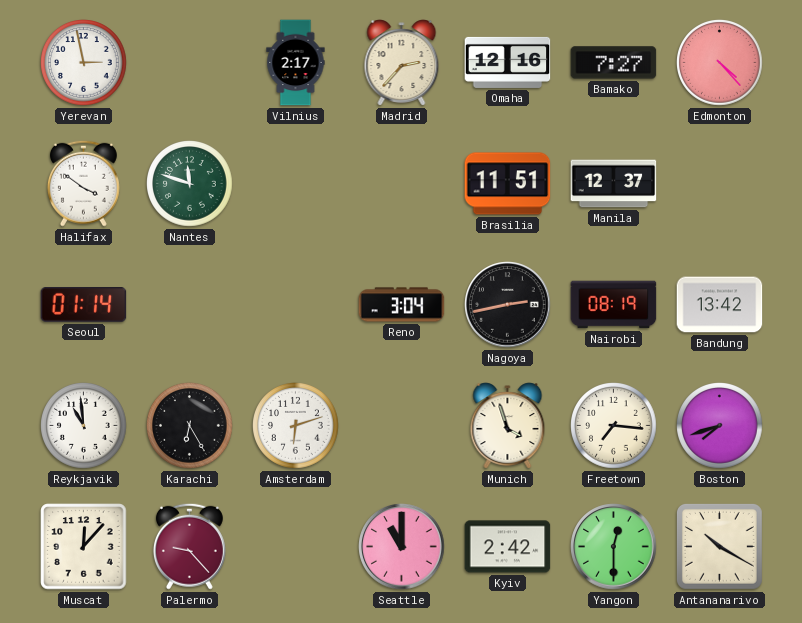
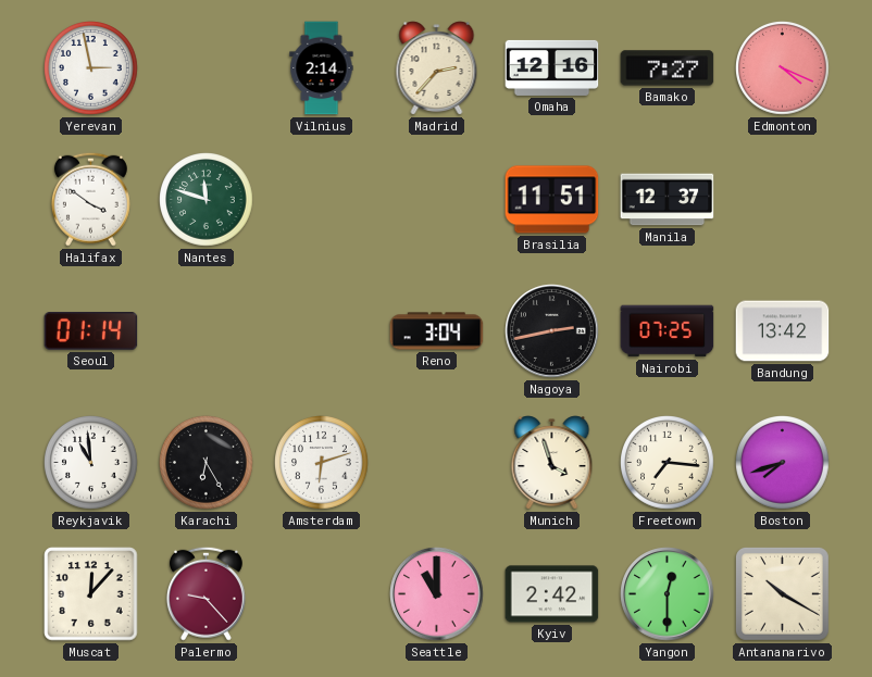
Vilnius: 2:17 -> 2:14 (322, 68)
Edmonton: 4:23 -> 4:19 (783, 68)
Nairobi: 08:19 -> 07:25 (668, 331)
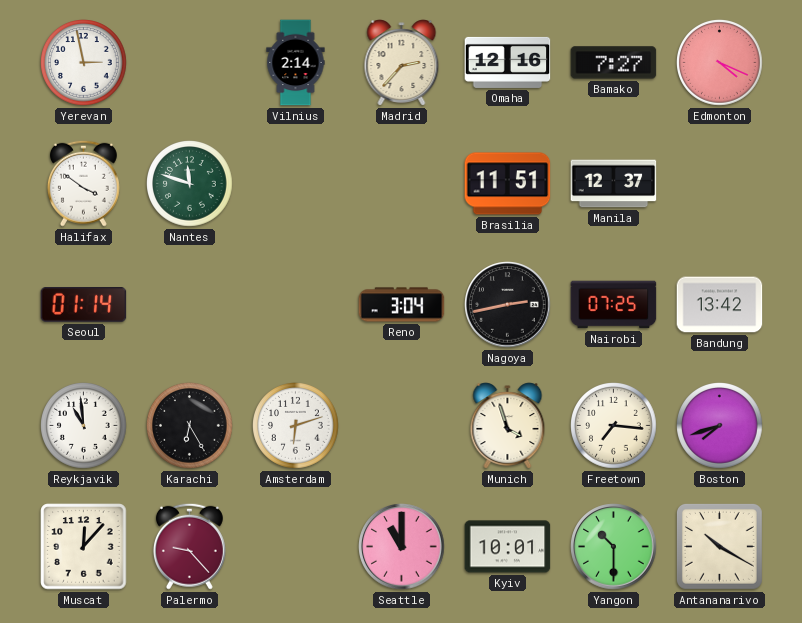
Kyiv: 2:42 -> 10:01 (508, 547)
Yangon: 12:30 -> 10:30 (614, 547)
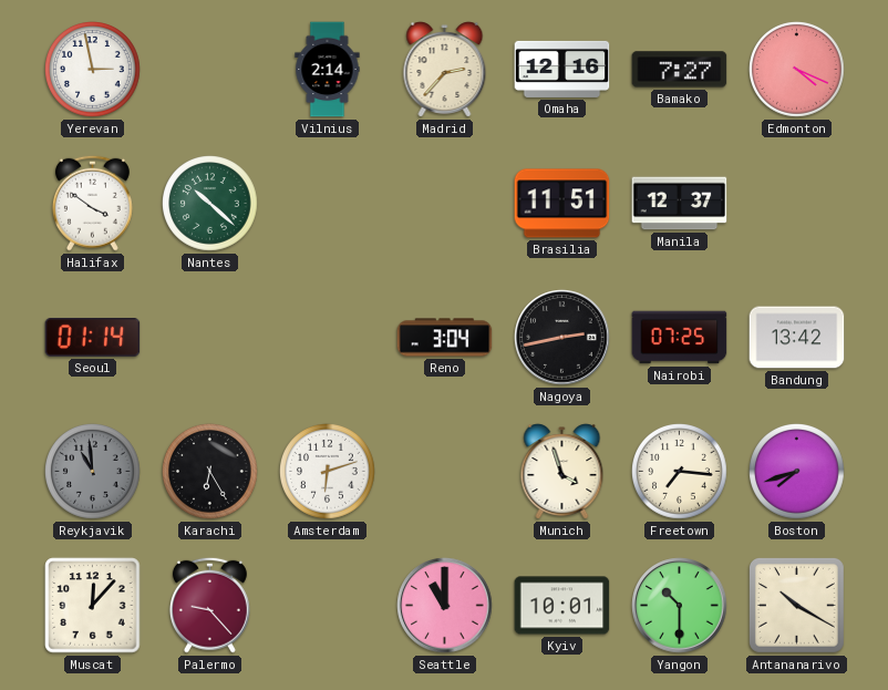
Nantes: 11:48 -> 10:22 (210, 204)
Reykjavik dial: white -> grey (93, 472)
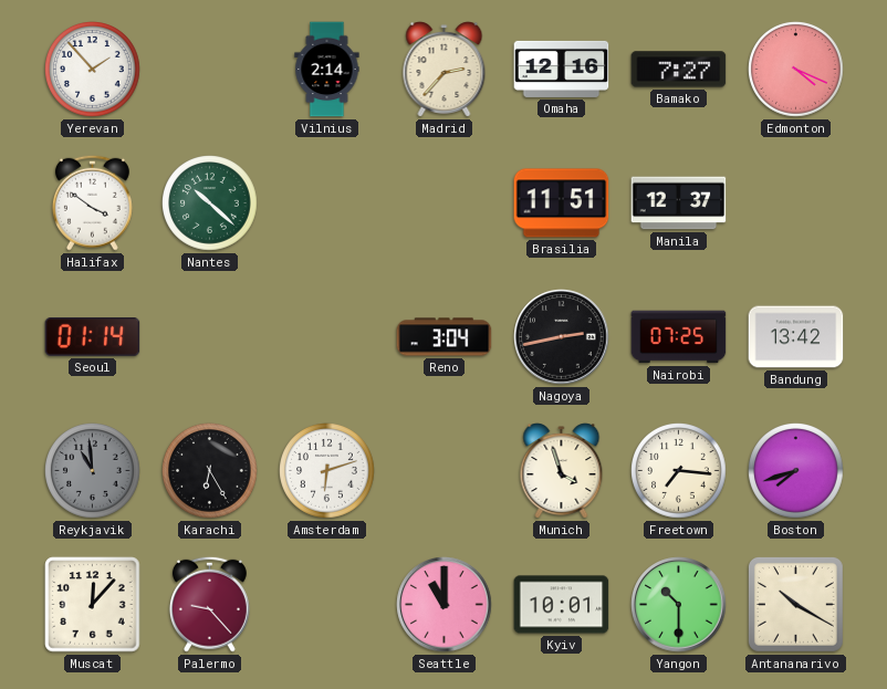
Yerevan: 2:58 -> 1:53 (93, 70)
